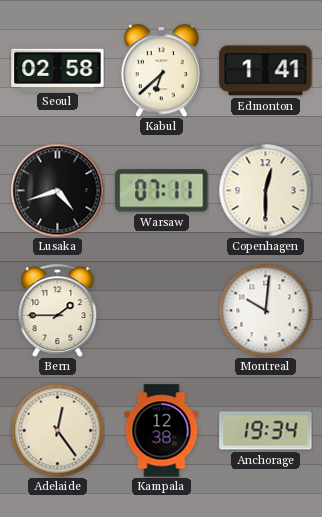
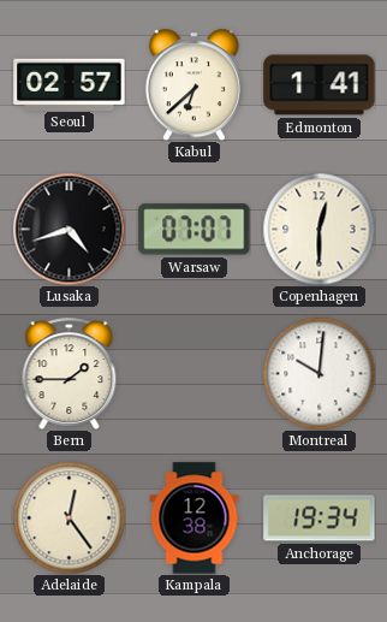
Seoul: 02:58 -> 02:57 (70, 84)
Warsaw: 07:11 -> 07:07 (195, 230)
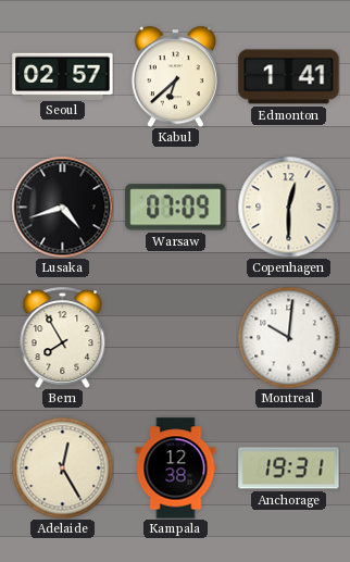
Warsaw: 07:07 -> 07:09 (176, 208)
Bern: 1:45 -> 7:55 (63, 337)
Adelaide: 12:24 -> 12:25 (62, 467)
Anchorage: 19:34 -> 19:31 (289, 469)
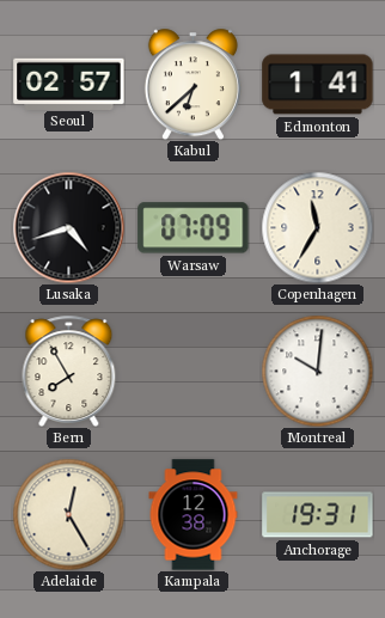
Copenhagen: 12:30 -> 11:35 (317, 227)
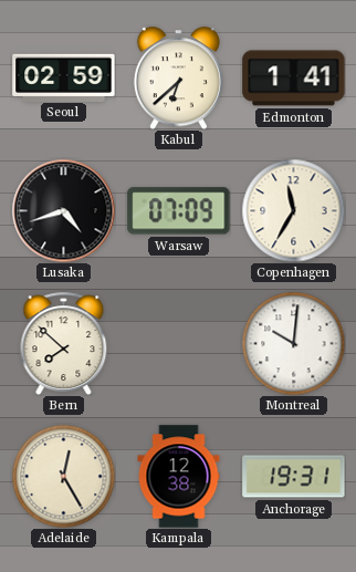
Seoul: 02:57 -> 02:59 (64, 77)
Bern: 7:55 -> 7:52 (64, 343)
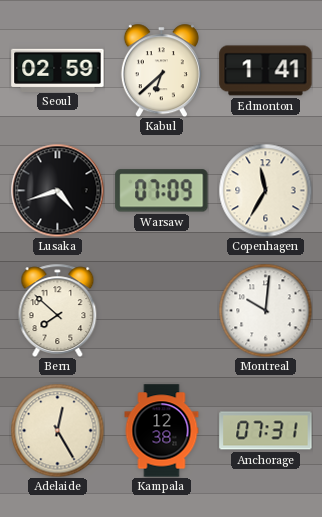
Anchorage: 19:31 -> 07:31 (266, 431)
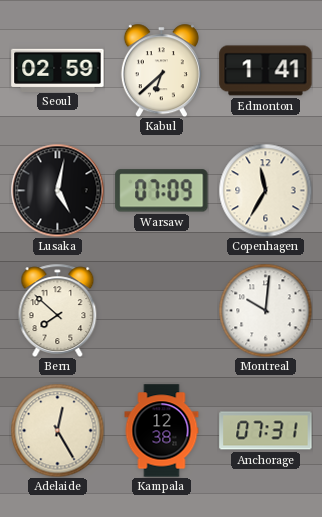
Lusaka: 4:42 -> 5:02 (57, 190)
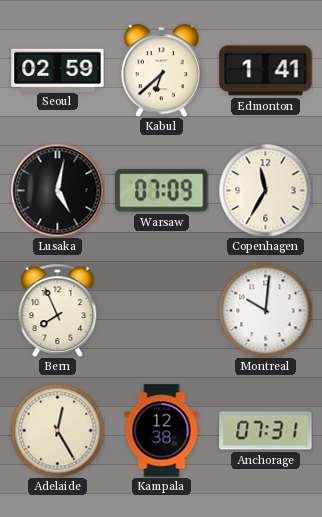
Bern: 7:52 -> 7:56 (58, 310)
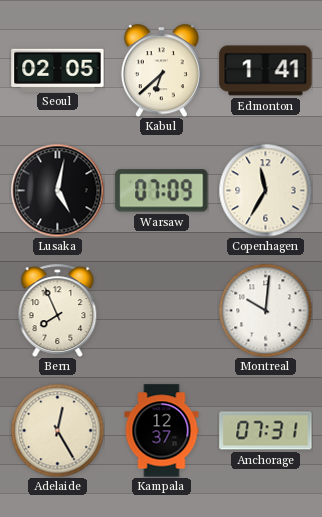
Seoul: 02:59 -> 02:05 (58, 70)
Kampala: 12:38 -> 12:37 (162, 431)
